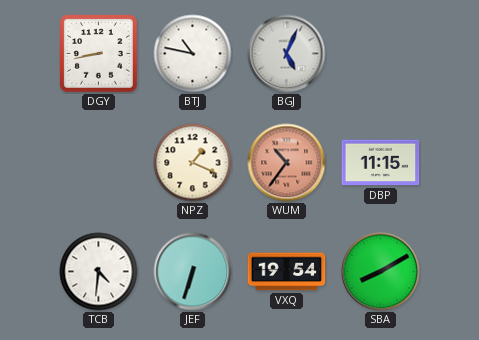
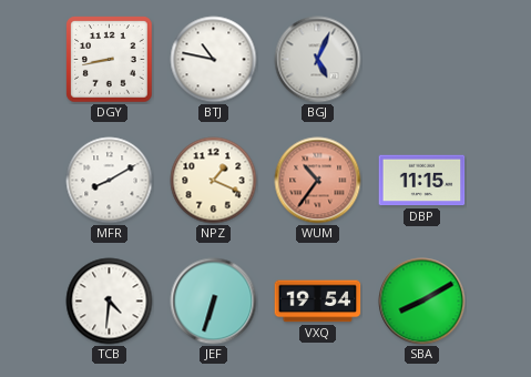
MFR: none -> 8:10 (110, 181)
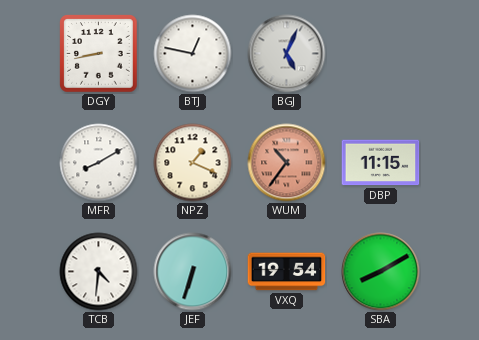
BTJ: 10:47 -> 12:47 (193, 54)
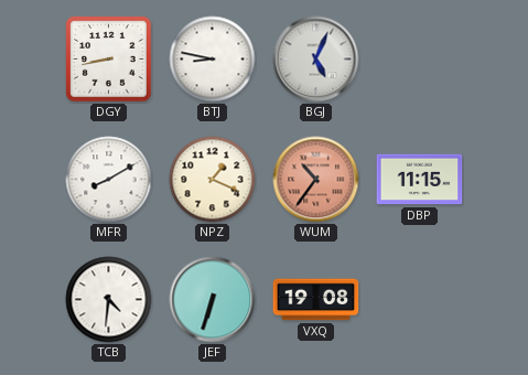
BTJ: 12:47 -> 8:47 (213, 60)
VXQ: 19:54 -> 19:08 (316, 300)
SBA: 8:10 -> none (381, 272)
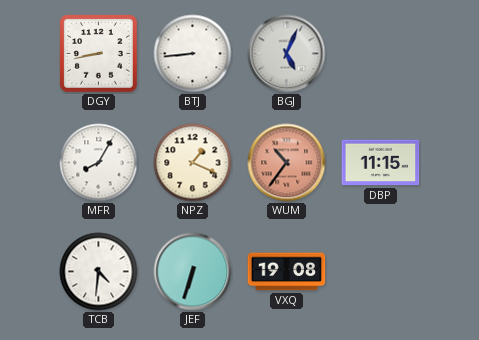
BTJ: 8:47 -> 8:44 (193, 54)
MFR: 8:10 -> 8:05 (99, 163)
